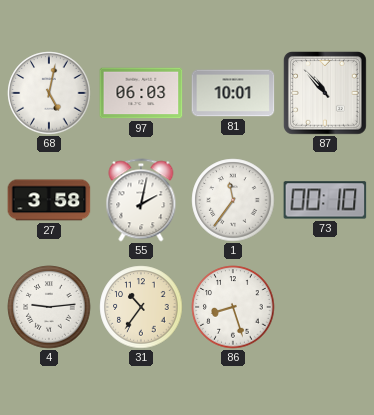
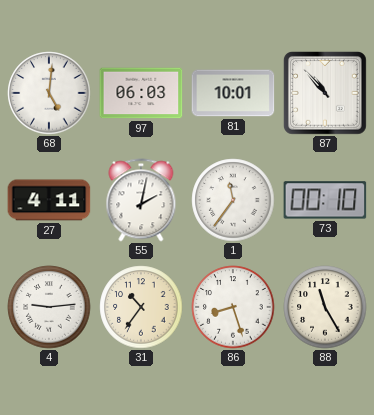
68: 5:02 -> 5:01 (49, 93)
27: 3:58 -> 4:11 (49, 200)
88: none -> 11:25 (325, 307)
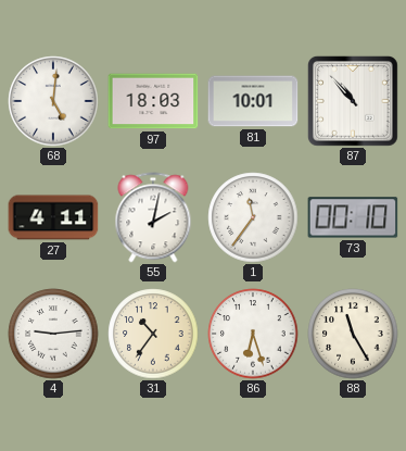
97: 06:03 -> 18:03 (153, 101)
86: 8:27 -> 6:27 (253, 334)
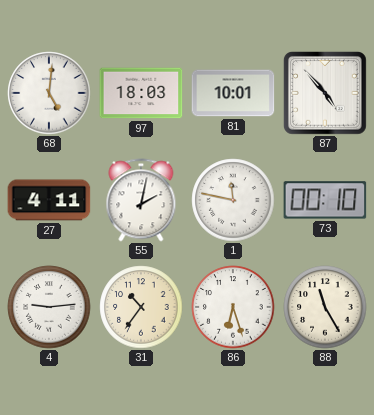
87: 10:53 -> 4:53 (325, 93)
1: 11:36 -> 11:47 (233, 200)
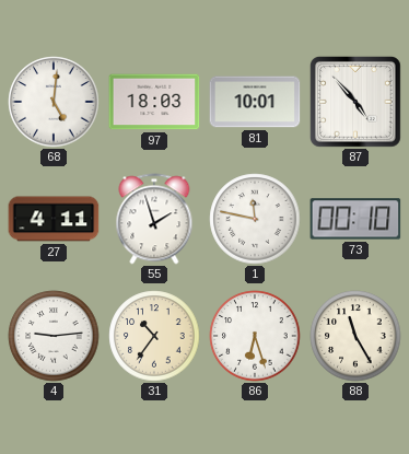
55: 2:02 -> 1:57 (154, 219)
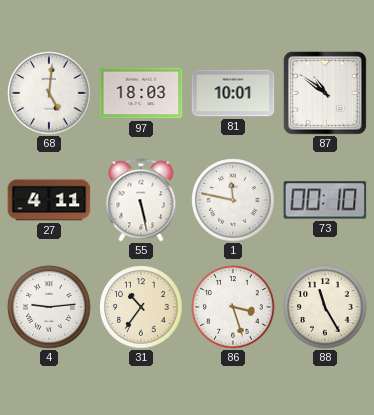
87: 4:53 -> 10:51 (325, 93)
55: 1:57 -> 5:28 (141, 200)
86: 6:27 -> 3:27 (233, 307)
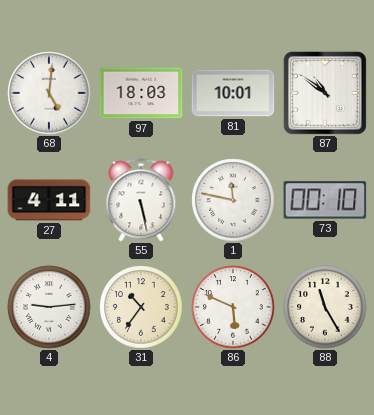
86: 3:27 -> 5:49 (233, 307)
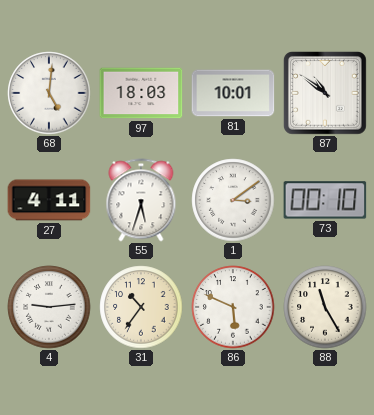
55: 5:28 -> 5:33 (141, 200)
1: 11:47 -> 3:09 (233, 200)
